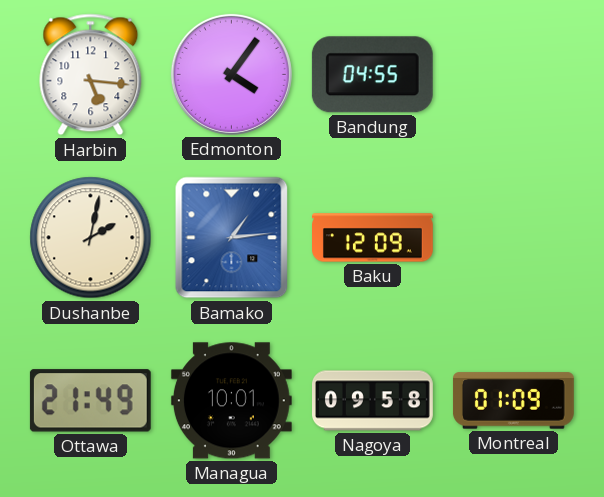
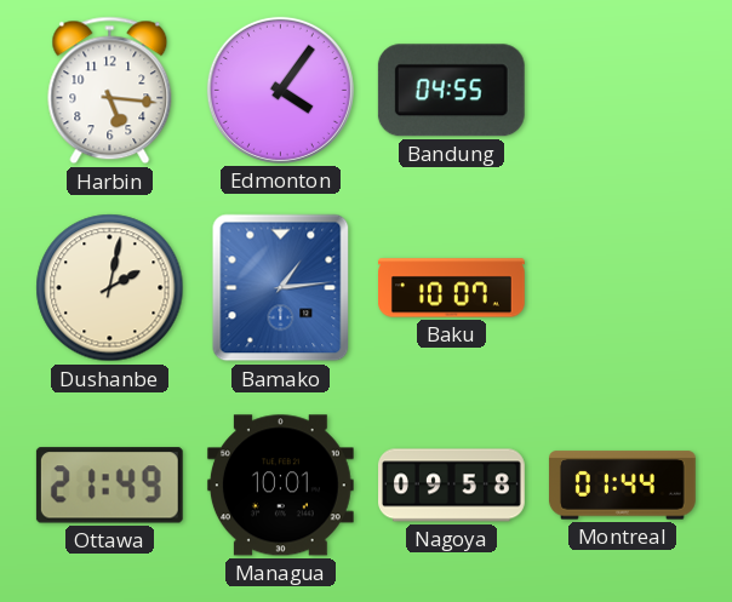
Baku: 12:09 -> 10:07 (452, 288)
Montreal: 01:09 -> 01:44 (622, 486)
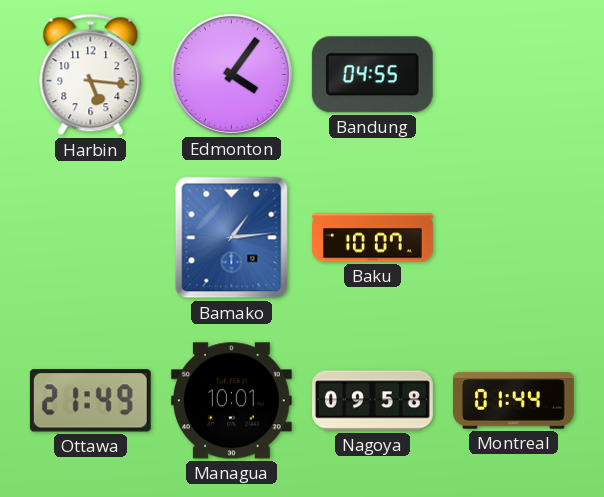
Dushanbe: 2:02 -> none (110, 288)
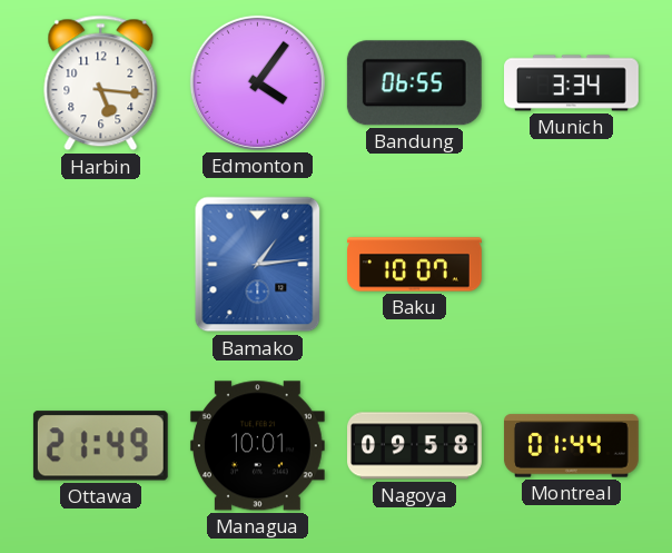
Bandung: 04:55 -> 06:55 (414, 83)
Munich: none -> 3:34 (572, 83)
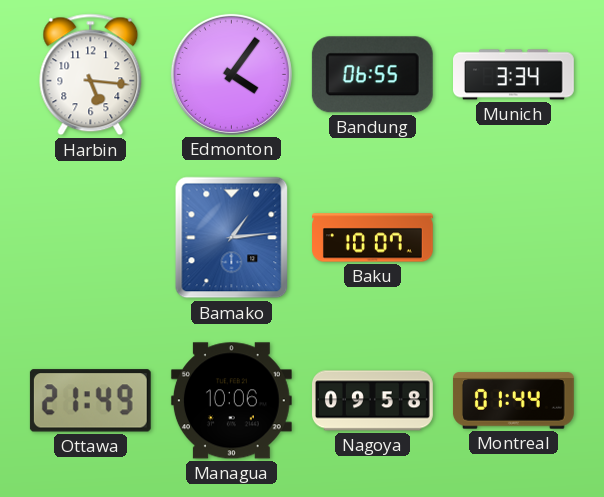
Managua: 10:01 -> 10:06 (231, 401)
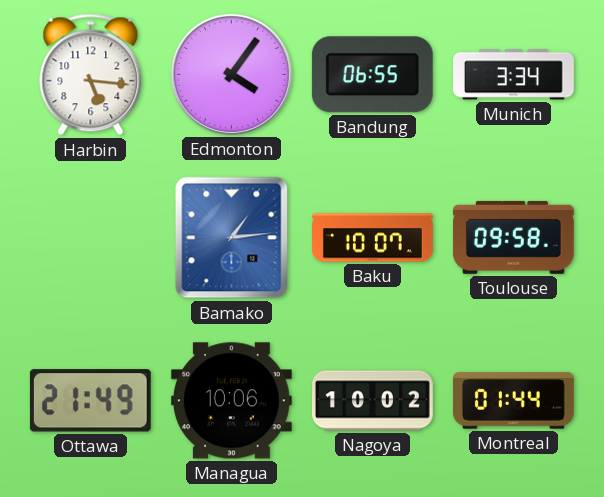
Toulouse: none -> 09:58 (513, 237)
Nagoya: 09:58 -> 10:02 (373, 401)
